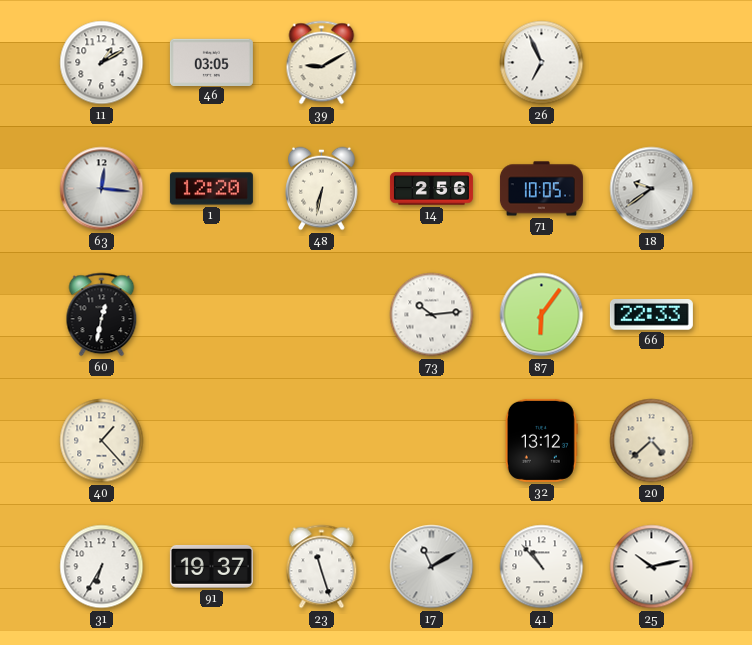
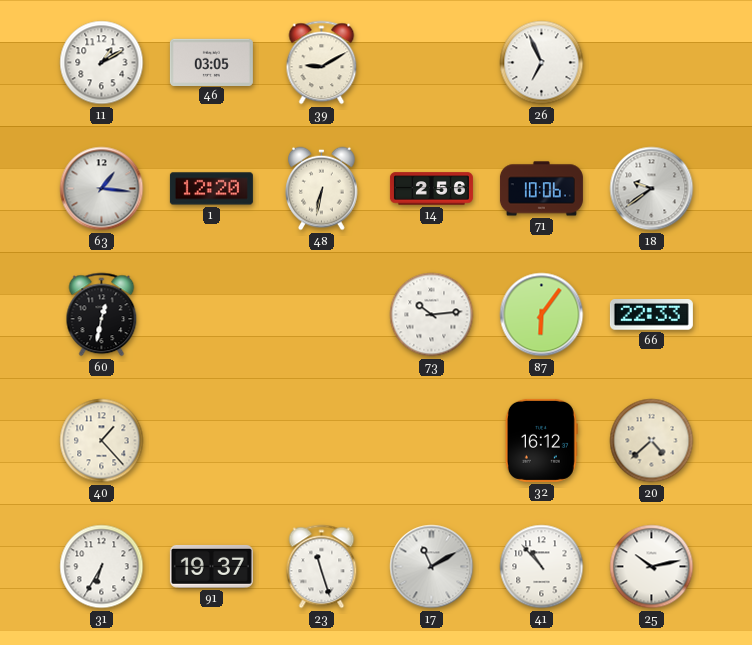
63: 12:16 -> 1:16 (102, 189)
71: 10:05 -> 10:06 (541, 189)
32: 13:12 -> 16:12 (541, 440)
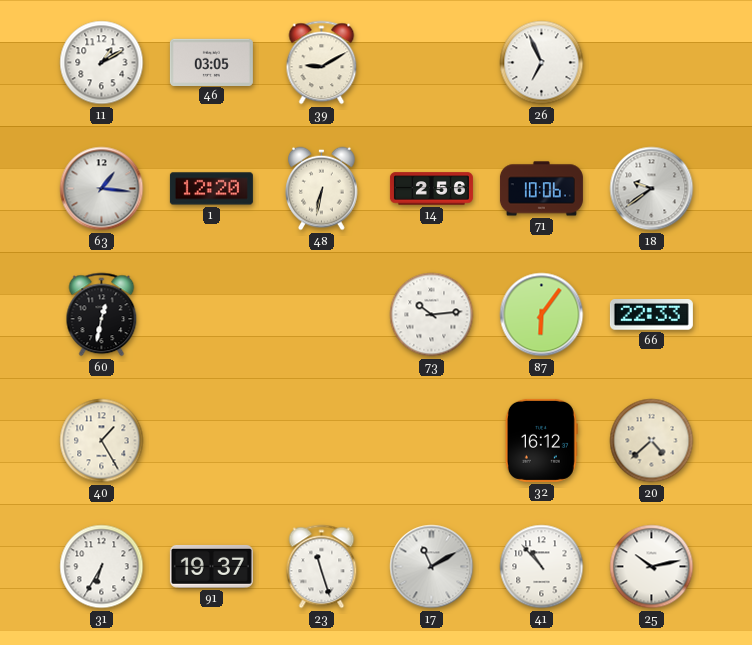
40: 1:23 -> 1:25 (102, 441)
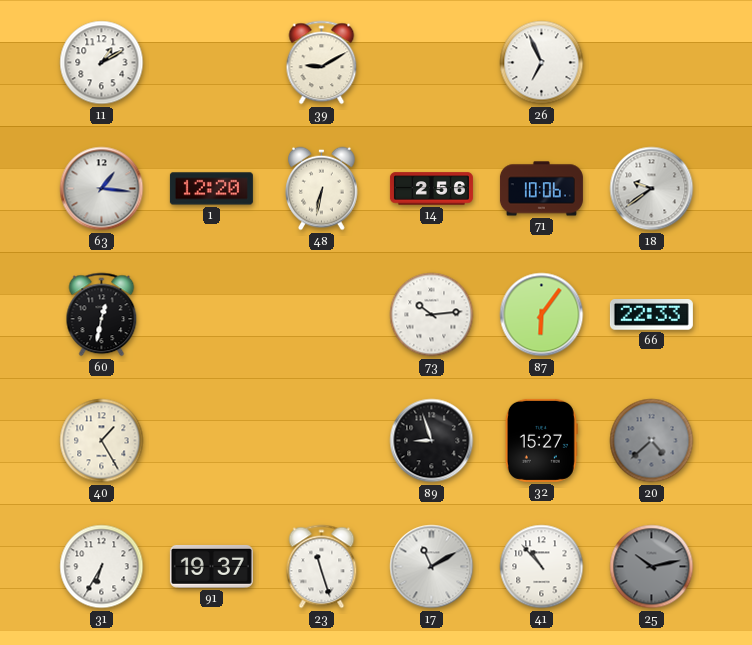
46: 03:05 -> none (211, 62)
89: none -> 8:57 (432, 441)
32: 16:12 -> 15:27 (541, 440)
20 dial: cream -> grey (652, 441)
25 dial: white -> grey (652, 567)
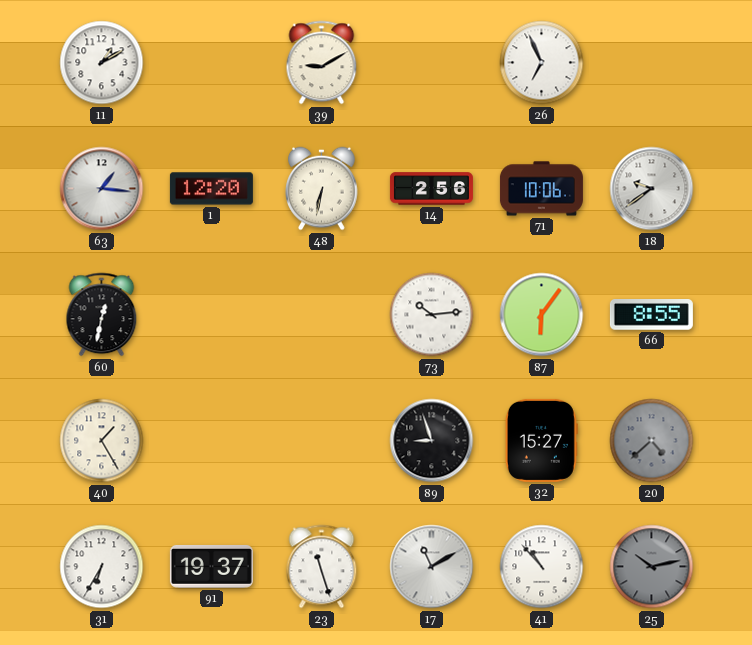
66: 22:33 -> 8:55 (651, 315)
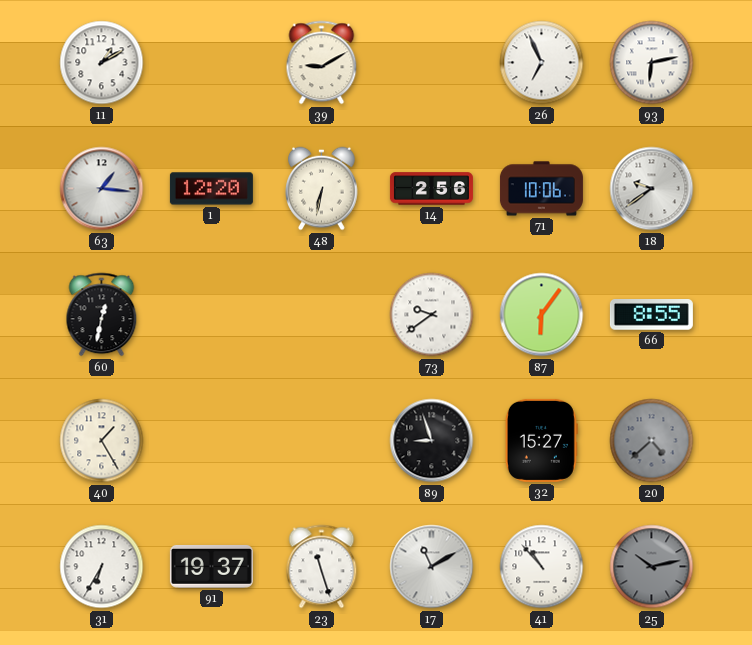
93: none -> 6:13 (652, 63)
73: 10:14 -> 9:39 (432, 315)
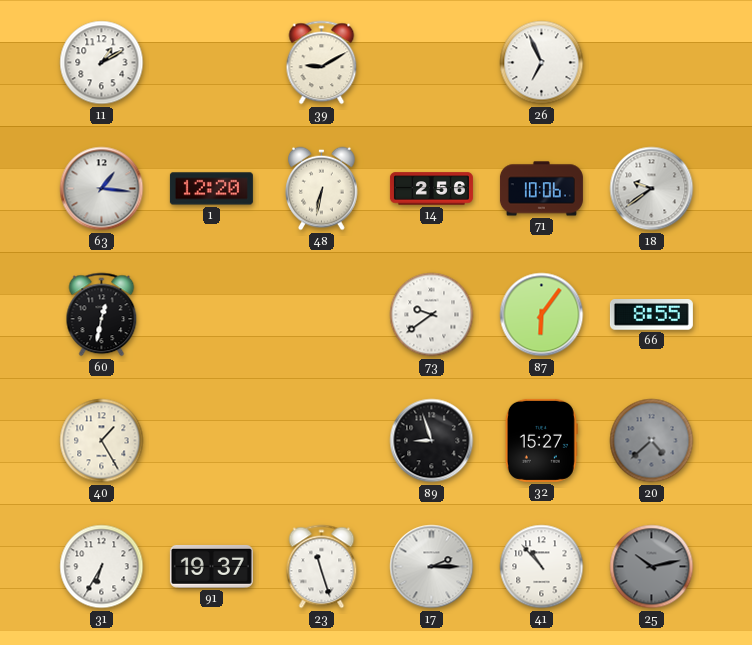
93: 6:13 -> none (652, 63)
17: 11:10 -> 2:15 (432, 567)
